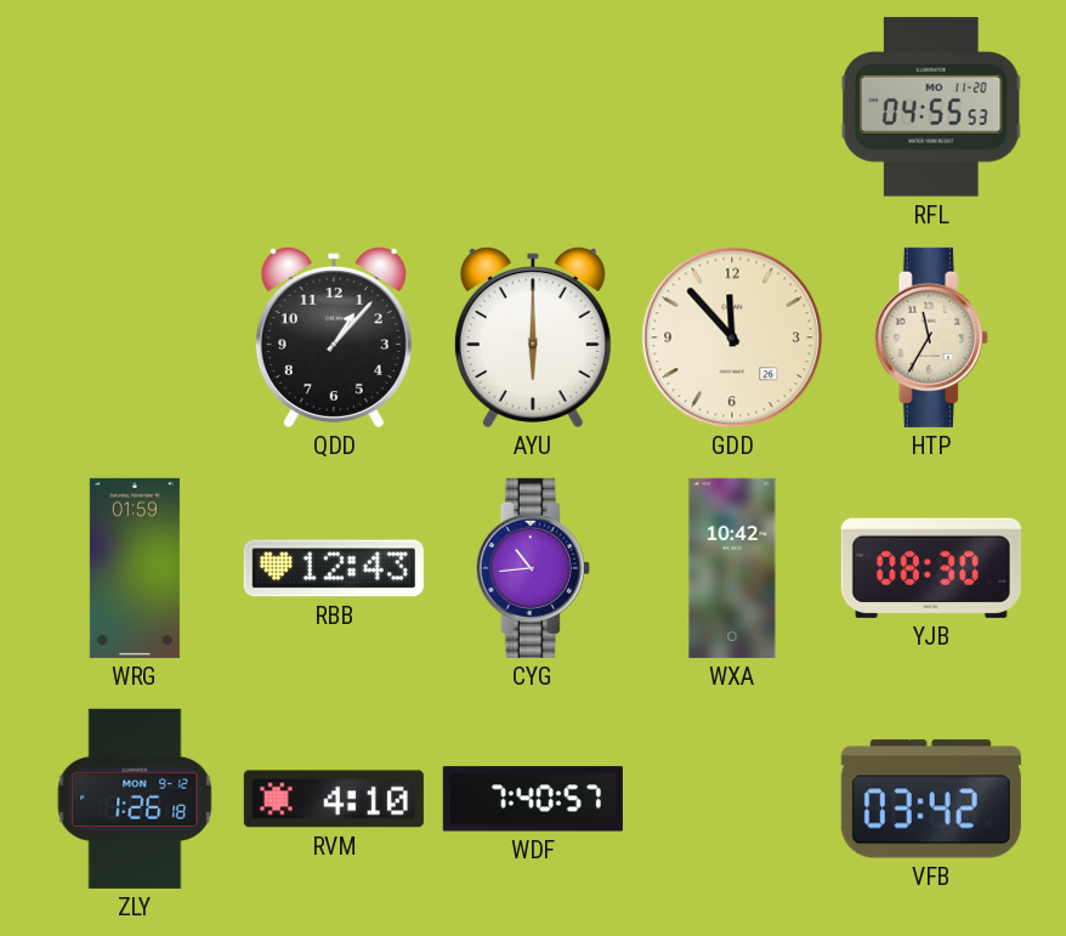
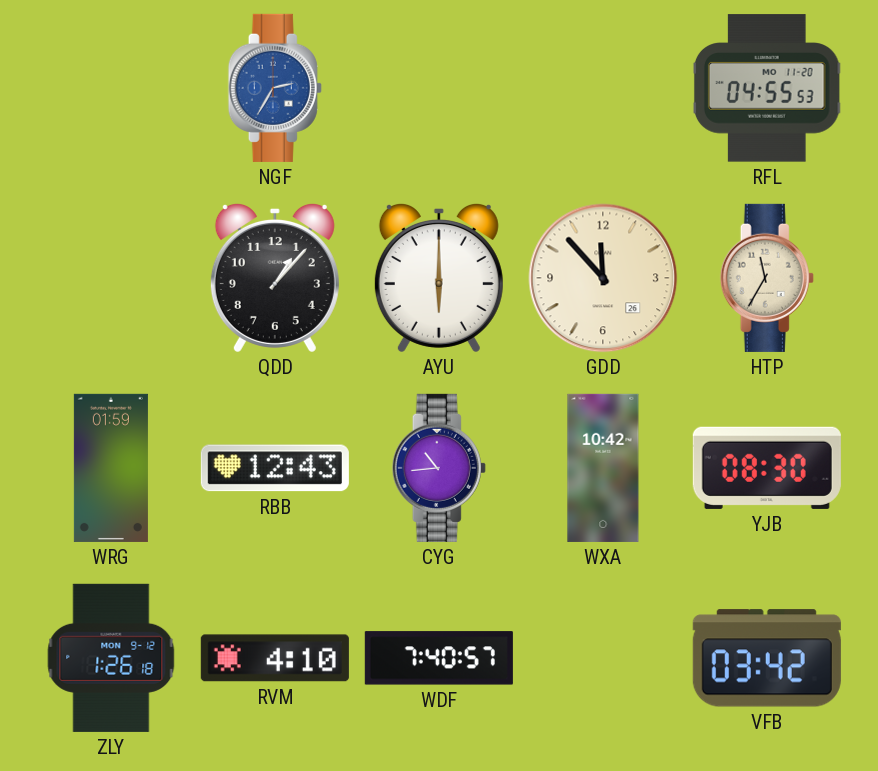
NGF: none -> 2:35 (275, 88)
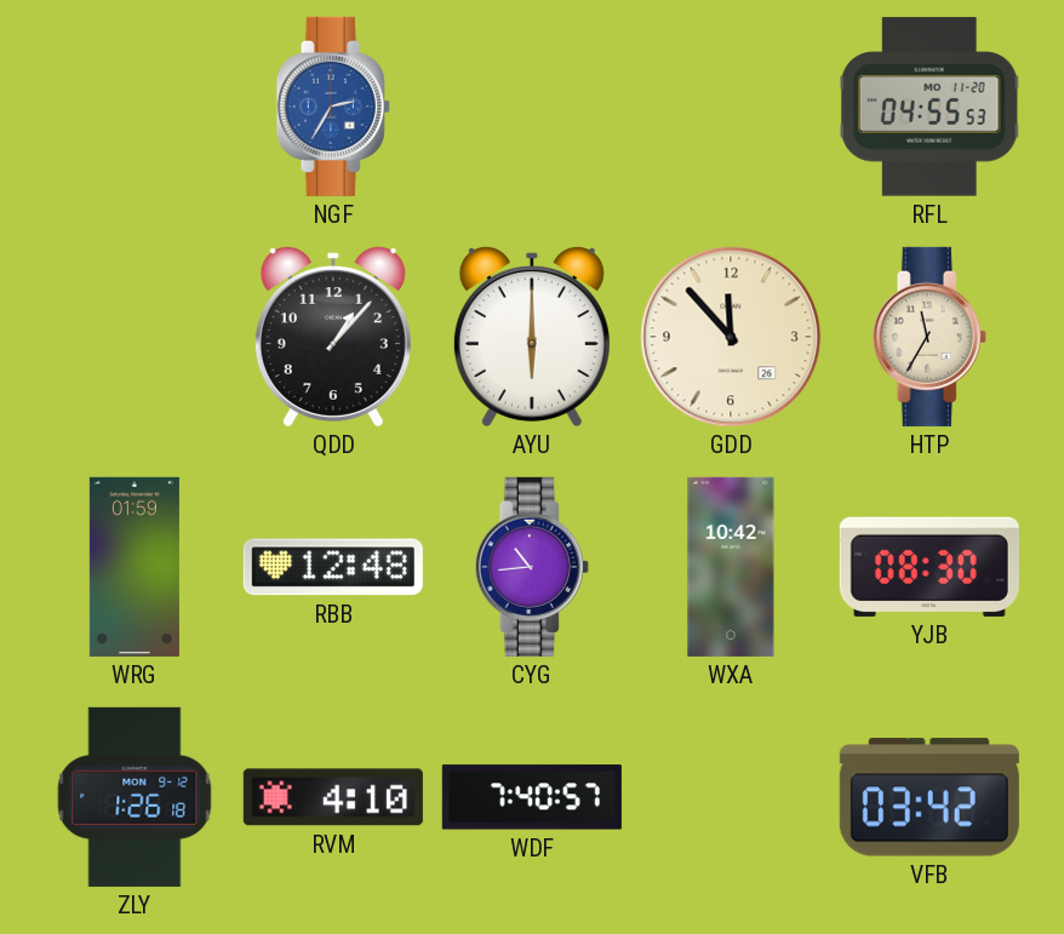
RBB: 12:43 -> 12:48 (333, 567)
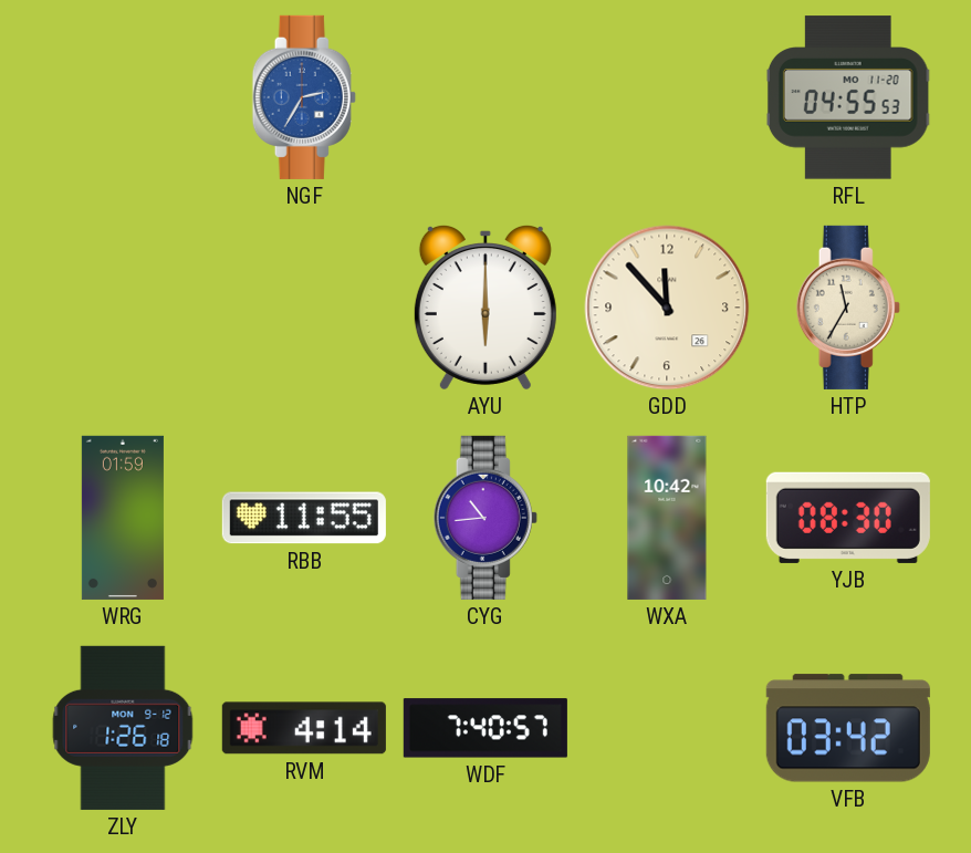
QDD: 1:07 -> none (333, 336)
RBB: 12:48 -> 11:55 (304, 518)
RVM: 4:10 -> 4:14 (304, 728)
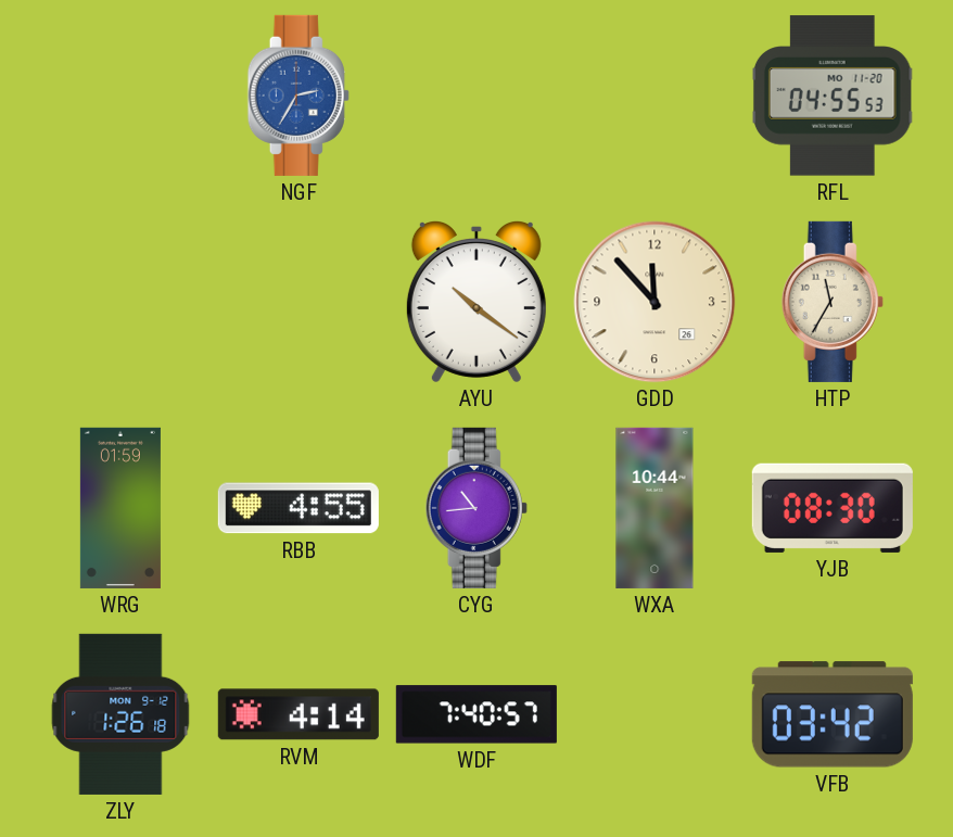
AYU: 6:00 -> 10:21 (476, 301)
RBB: 11:55 -> 4:55 (298, 508)
WXA: 10:42 -> 10:44 (655, 508)
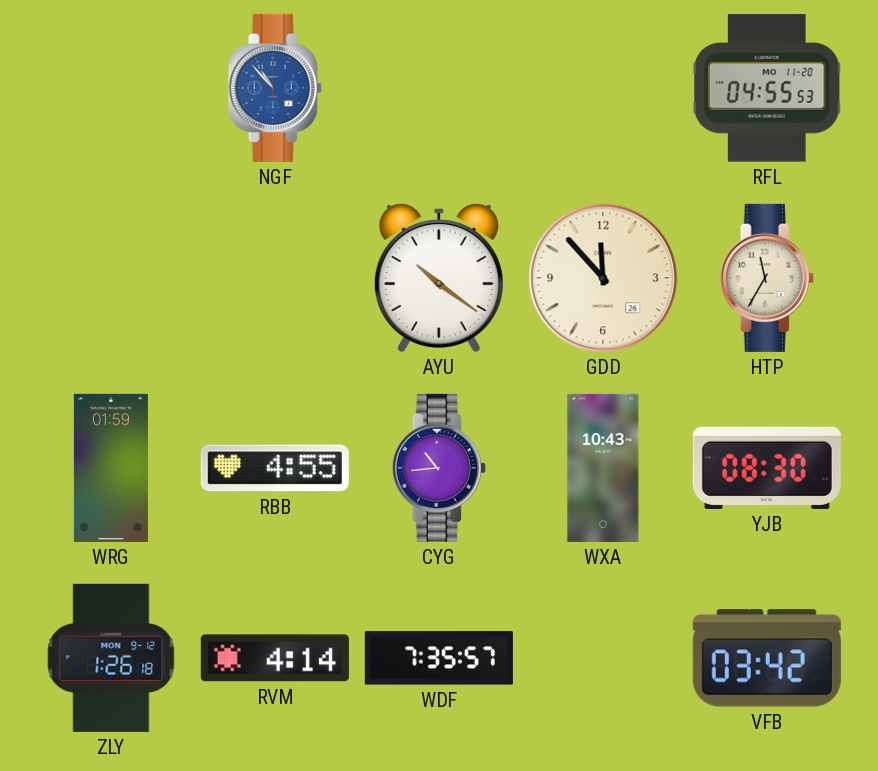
NGF: 2:35 -> 10:53 (275, 88)
WXA: 10:44 -> 10:43 (603, 468)
WDF: 7:40 -> 7:35 (439, 658)
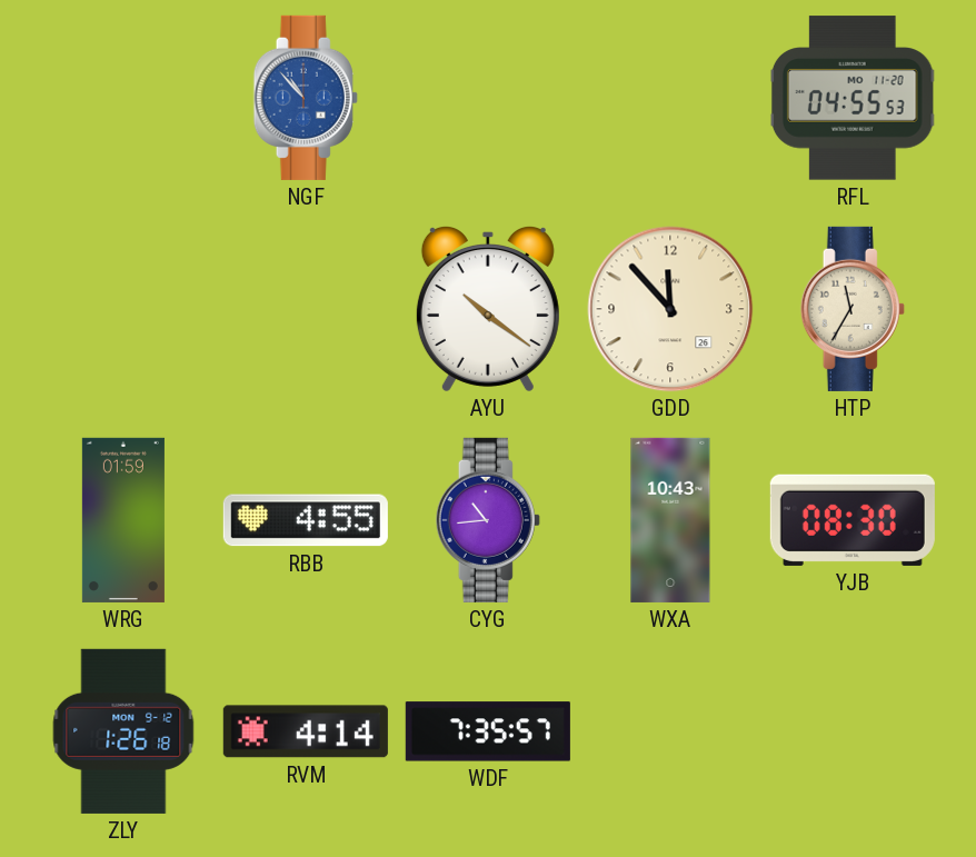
VFB: 03:42 -> none (767, 658)
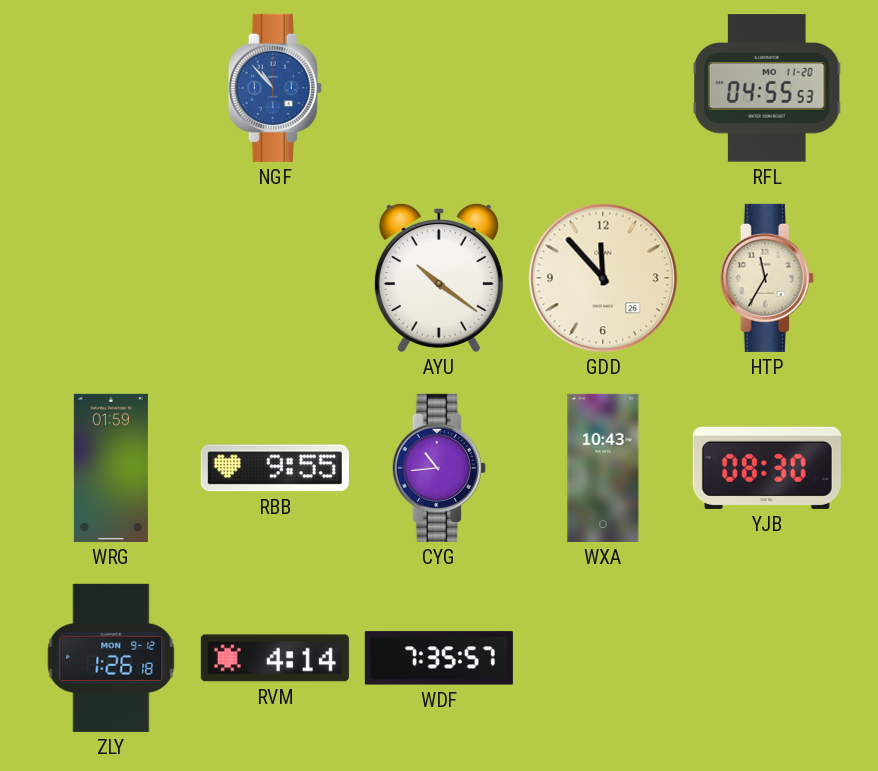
RBB: 4:55 -> 9:55 (275, 468)
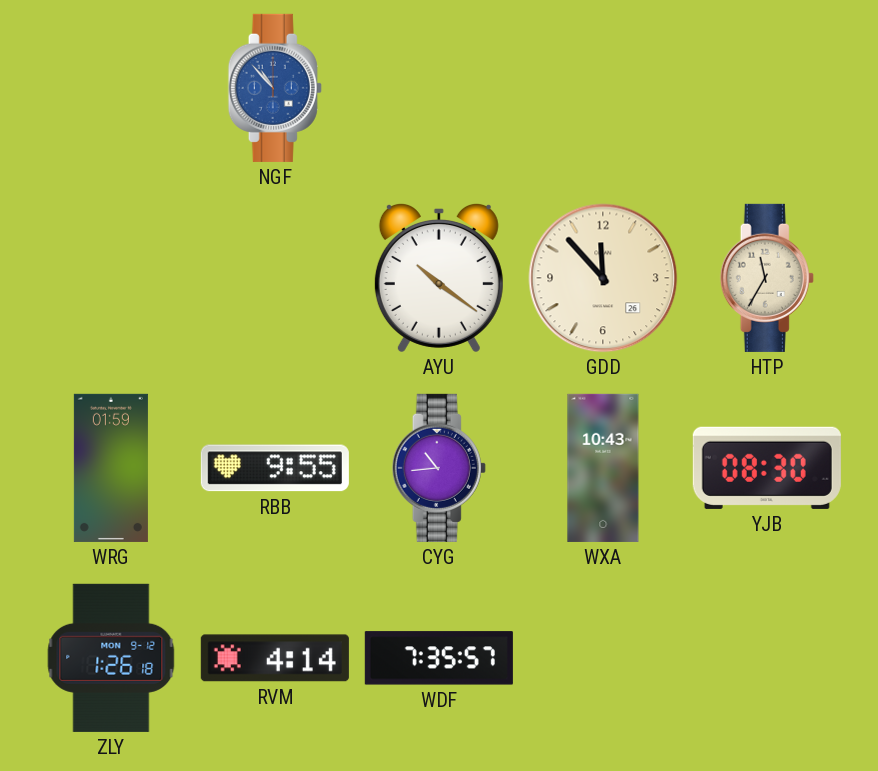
RFL: 04:55 -> none (767, 88)
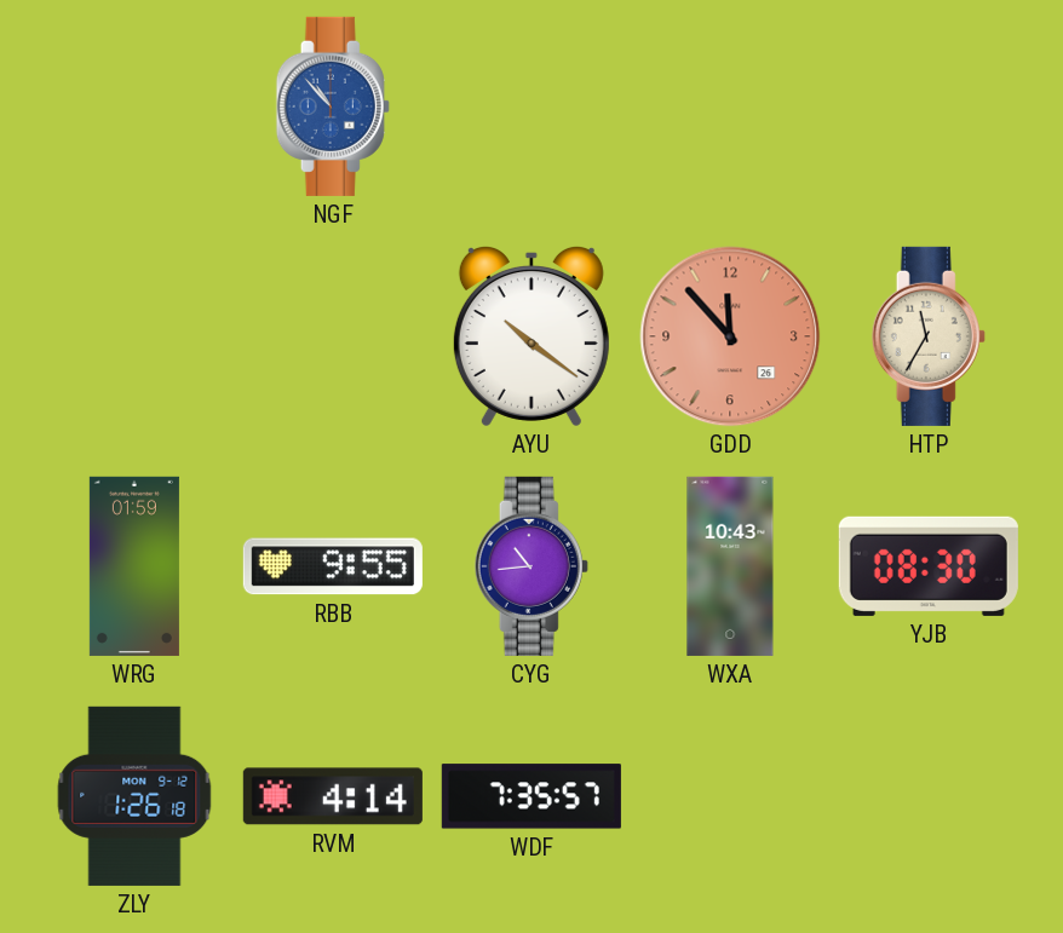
GDD dial: cream -> salmon (730, 336)
